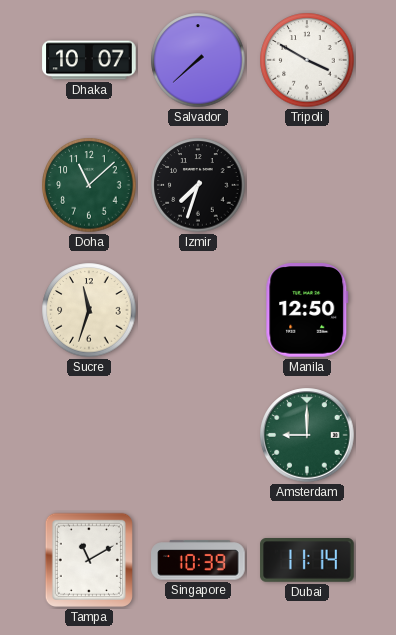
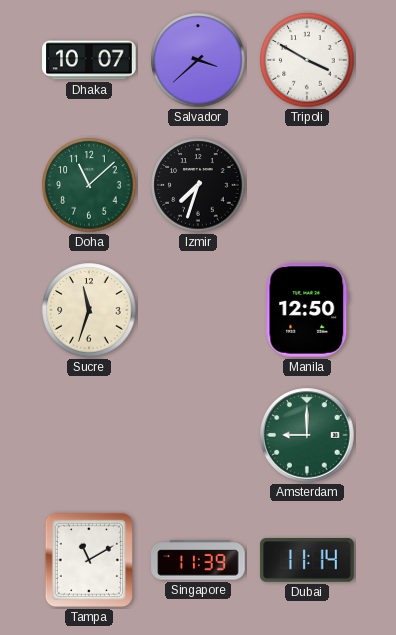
Salvador: 7:38 -> 3:38 (198, 60)
Singapore: 10:39 -> 11:39 (198, 560)
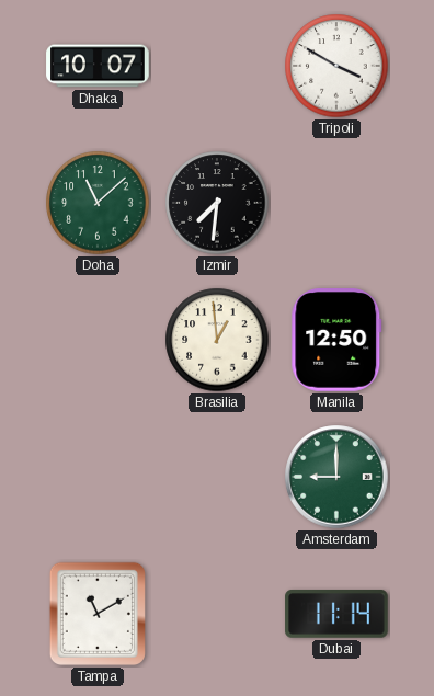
Salvador: 3:38 -> none (198, 60)
Izmir: 7:33 -> 7:31 (217, 203)
Sucre: 11:33 -> none (89, 310)
Brasilia: none -> 12:59 (217, 340)
Singapore: 11:39 -> none (198, 560)
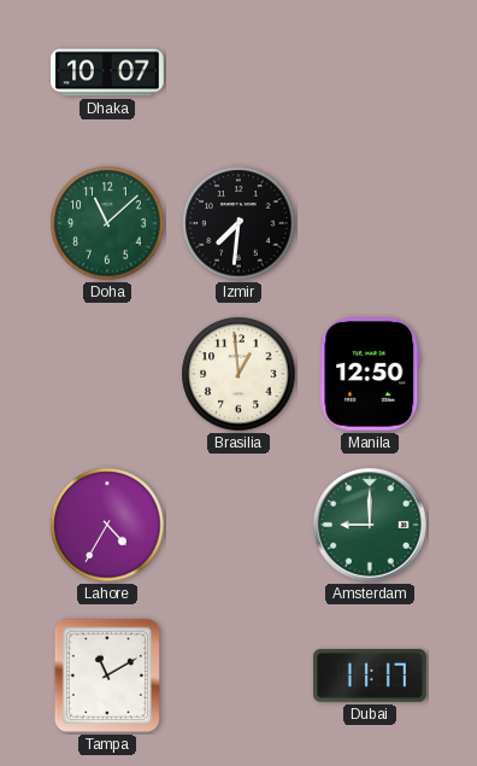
Tripoli: 3:50 -> none (336, 66)
Lahore: none -> 4:35 (107, 525)
Dubai: 11:14 -> 11:17 (370, 676)
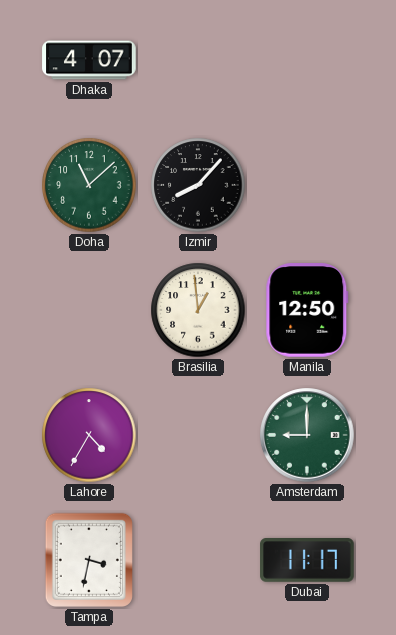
Dhaka: 10:07 -> 4:07 (89, 60)
Izmir: 7:31 -> 8:07 (198, 185)
Tampa: 11:10 -> 3:32 (89, 560)
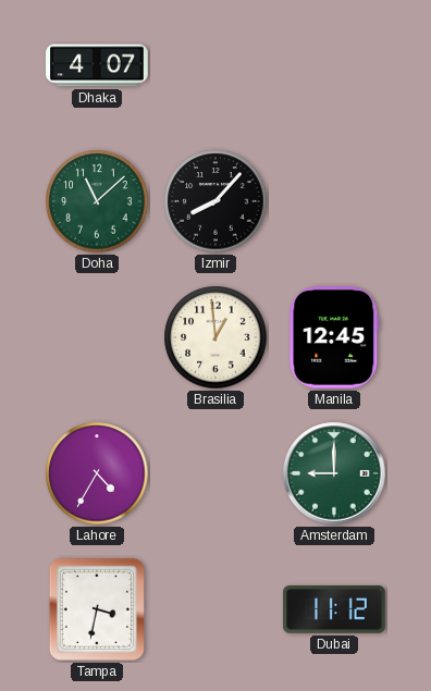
Manila: 12:50 -> 12:45 (334, 337)
Dubai: 11:17 -> 11:12 (334, 609)
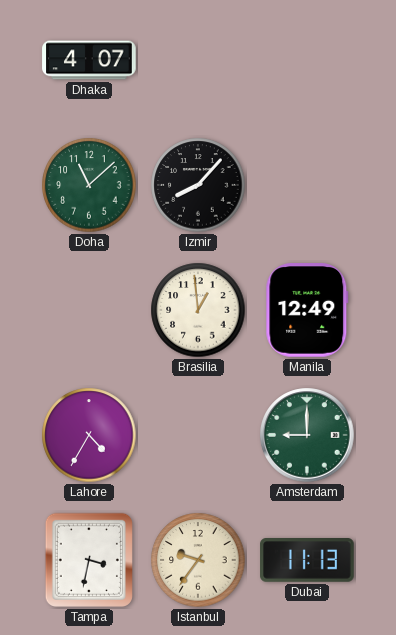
Manila: 12:45 -> 12:49 (307, 310)
Istanbul: none -> 9:36 (198, 560)
Dubai: 11:12 -> 11:13 (307, 560)
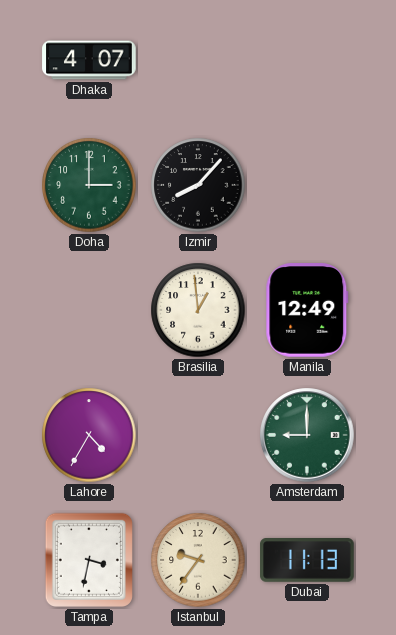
Doha: 11:08 -> 3:00 (89, 185)
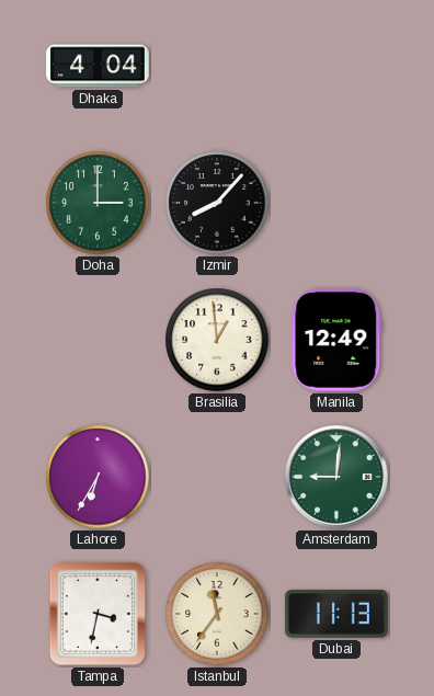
Dhaka: 4:07 -> 4:04 (98, 66)
Lahore: 4:35 -> 6:35 (98, 477)
Amsterdam: 9:00 -> 9:01 (336, 477)
Istanbul: 9:36 -> 11:36 (217, 614)
